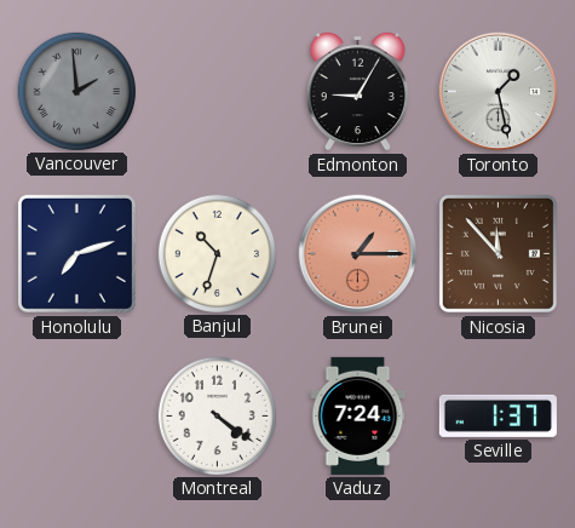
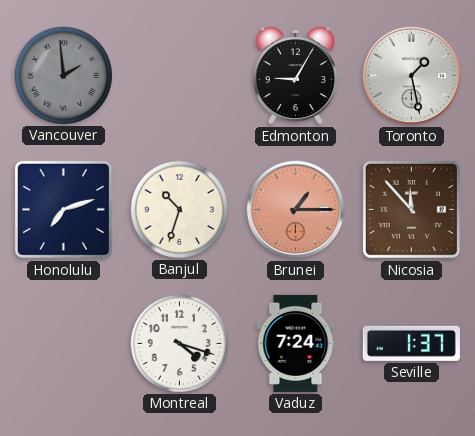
Montreal: 4:21 -> 4:18 (179, 343)
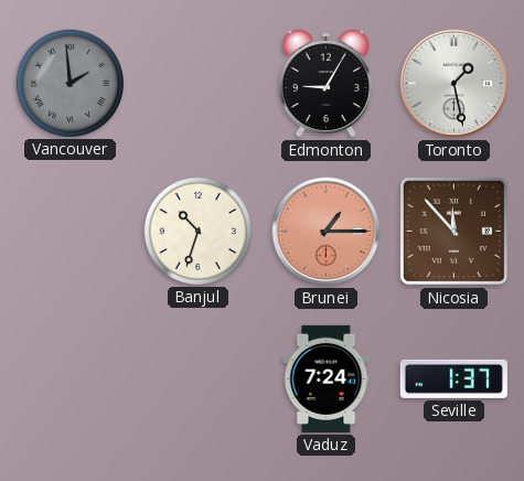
Honolulu: 7:12 -> none (63, 209)
Montreal: 4:18 -> none (179, 343)
